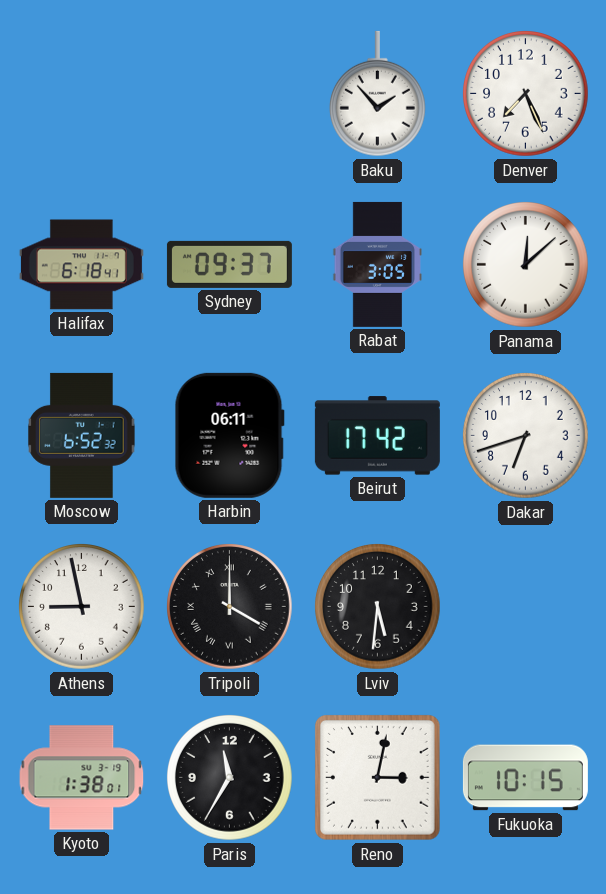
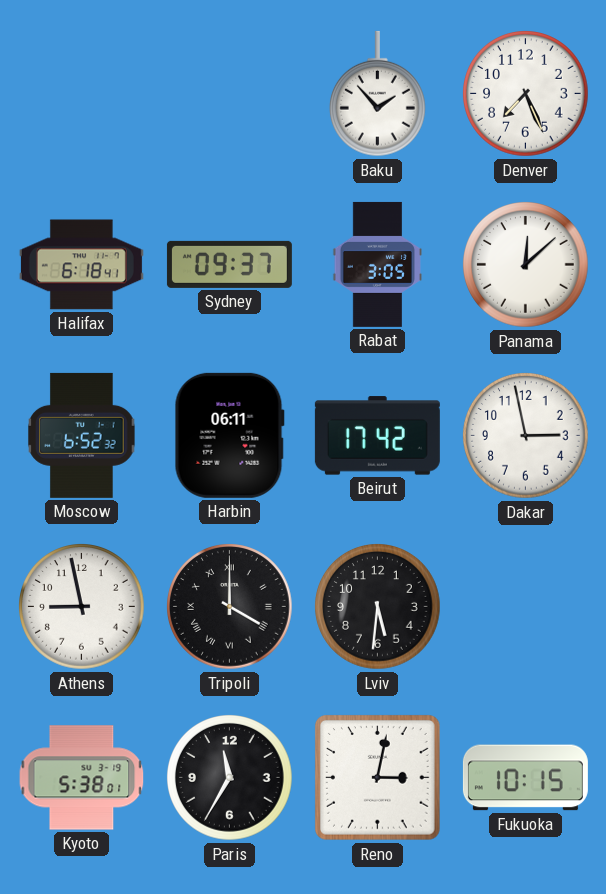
Dakar: 6:42 -> 2:58 (526, 436)
Kyoto: 1:38 -> 5:38 (82, 778)
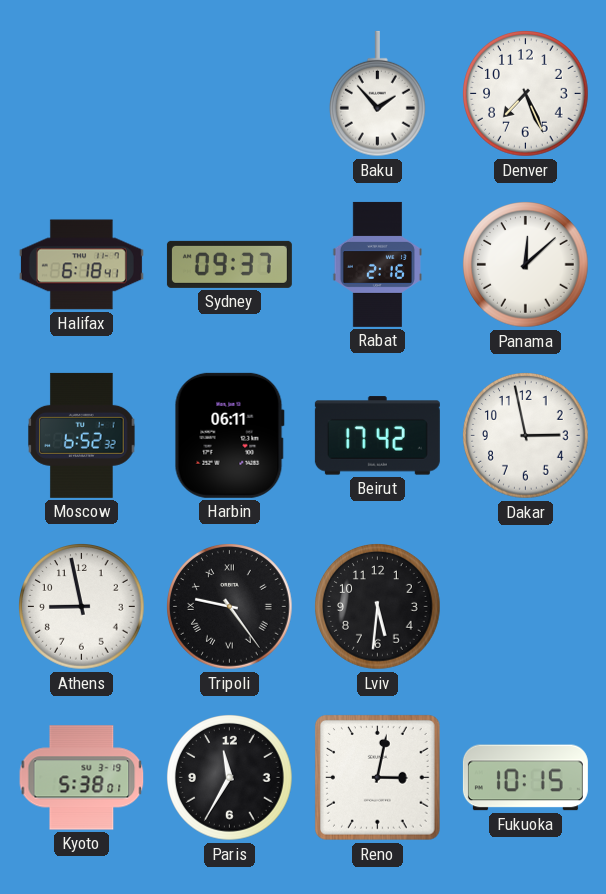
Rabat: 3:05 -> 2:16 (377, 264)
Tripoli: 4:00 -> 9:24 (230, 607)
